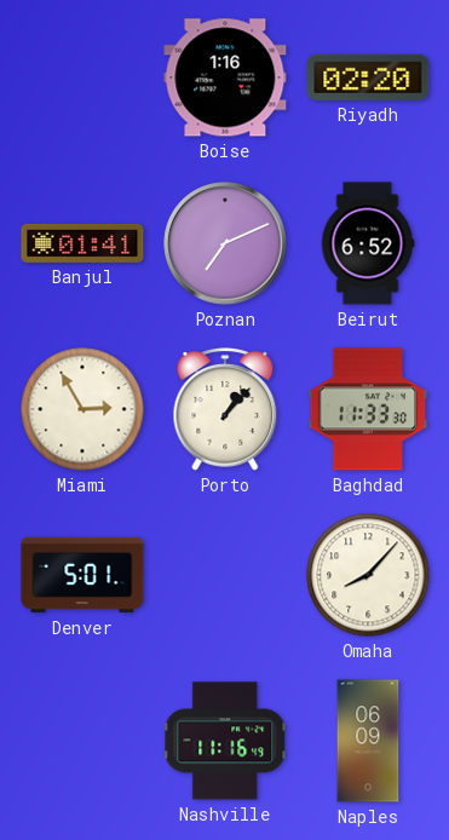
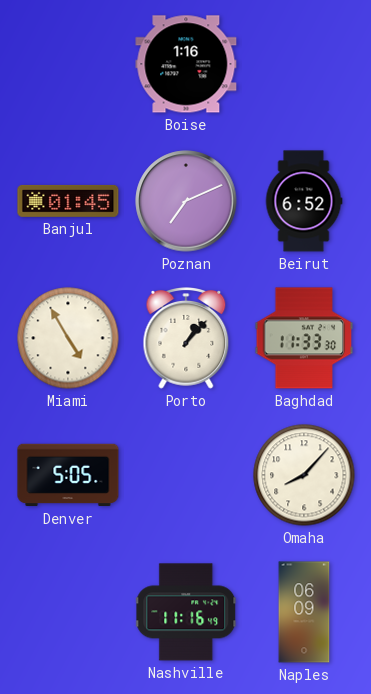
Riyadh: 02:20 -> none (368, 77)
Banjul: 01:41 -> 01:45 (68, 201)
Miami: 2:55 -> 4:55 (68, 338)
Denver: 5:01 -> 5:05 (68, 475)
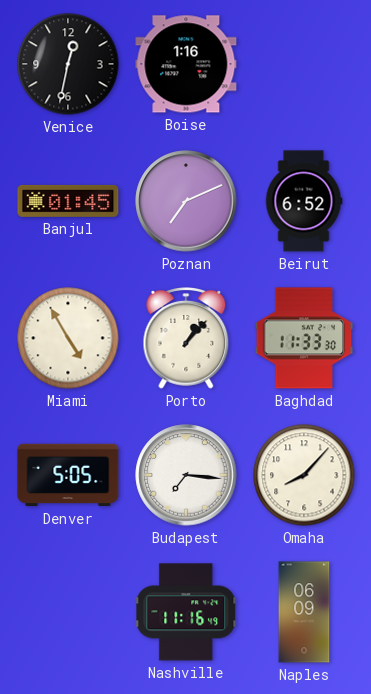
Venice: none -> 12:32 (68, 64)
Budapest: none -> 7:16 (186, 475)
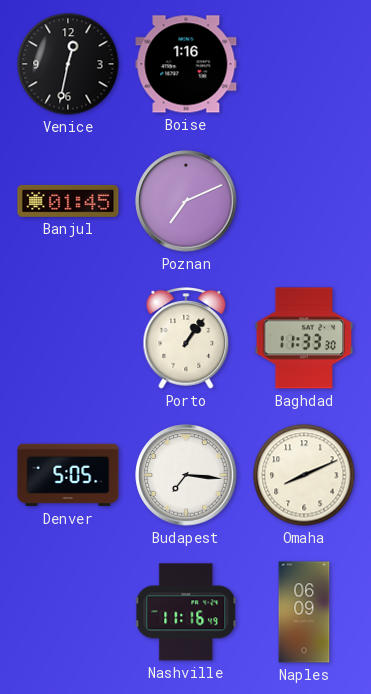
Beirut: 6:52 -> none (304, 201)
Miami: 4:55 -> none (68, 338)
Porto: 1:07 -> 1:06 (186, 339)
Omaha: 8:07 -> 8:11 (304, 475)
